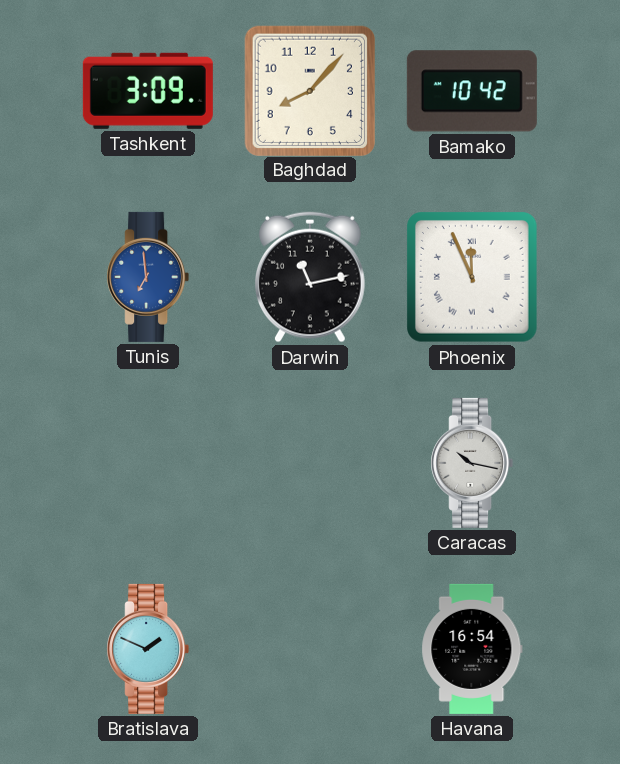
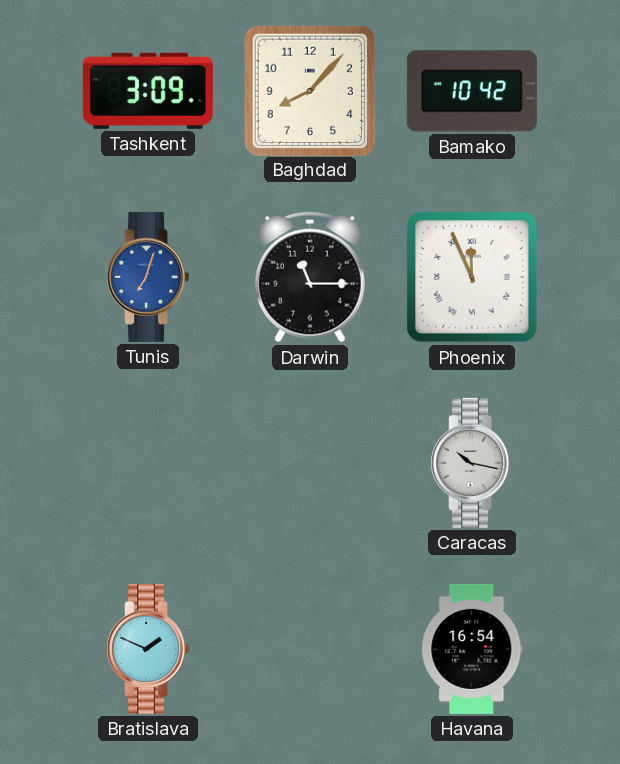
Tunis: 6:59 -> 7:03 (148, 277)
Darwin: 11:13 -> 11:15 (310, 277)
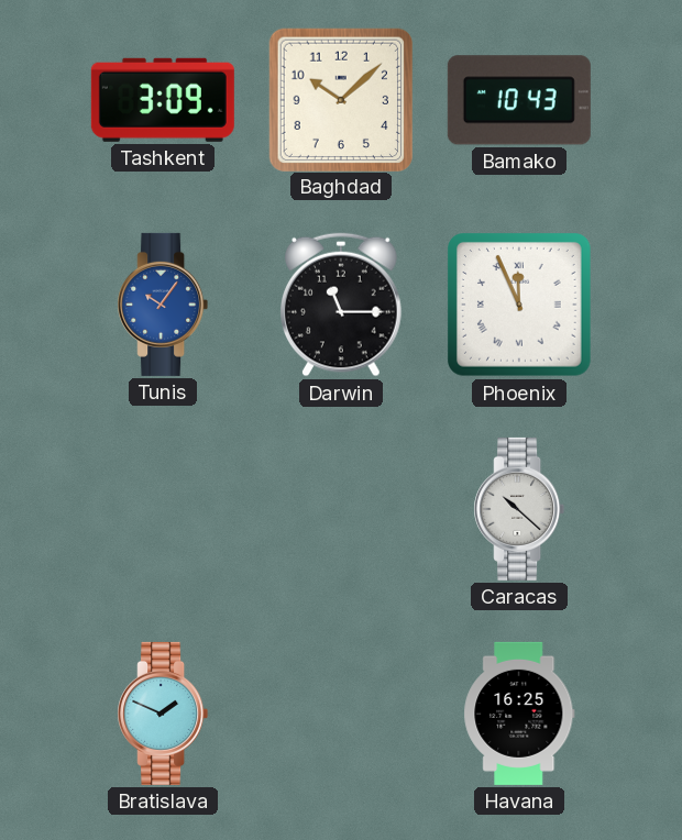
Baghdad: 8:07 -> 10:08 (340, 99)
Bamako: 10:42 -> 10:43 (519, 100)
Tunis: 7:03 -> 10:06 (163, 305)
Caracas: 10:17 -> 10:22 (519, 509)
Havana: 16:54 -> 16:25 (519, 714)
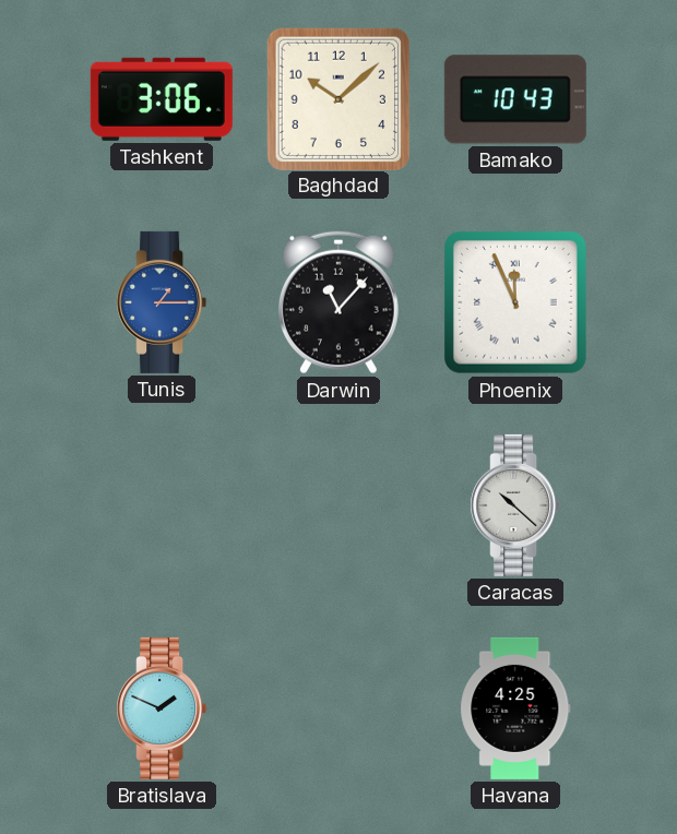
Tashkent: 3:09 -> 3:06 (162, 99)
Tunis: 10:06 -> 1:15 (162, 302)
Darwin: 11:15 -> 11:07 (339, 302)
Havana: 16:25 -> 4:25 (515, 708)
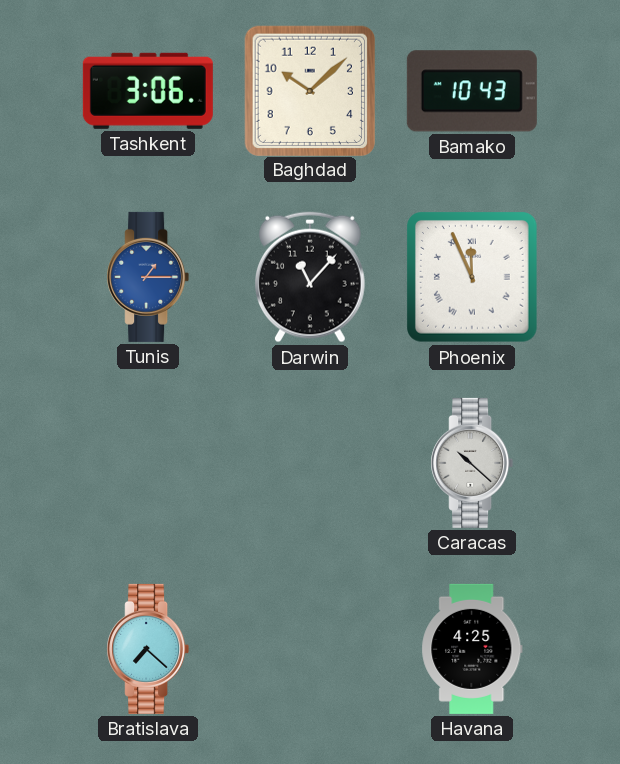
Bratislava: 1:49 -> 7:22 (148, 649)
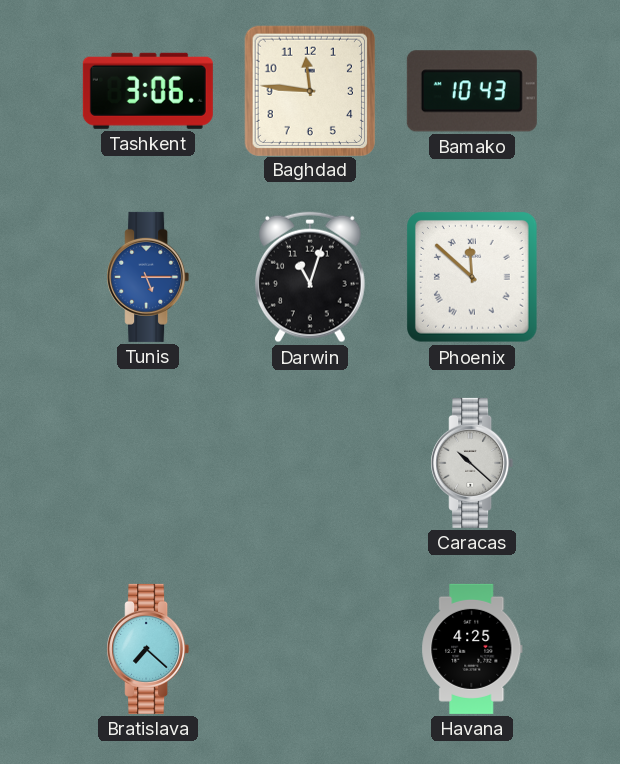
Baghdad: 10:08 -> 11:46 (309, 90)
Tunis: 1:15 -> 5:15 (148, 277)
Darwin: 11:07 -> 11:03 (310, 277)
Phoenix: 11:56 -> 11:52 (473, 278)
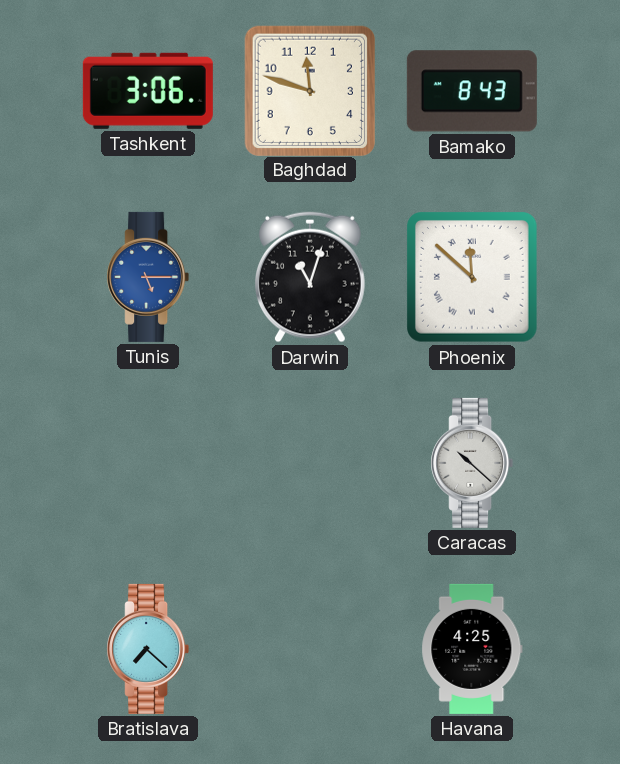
Baghdad: 11:46 -> 11:48 (309, 90)
Bamako: 10:43 -> 8:43 (472, 91)
